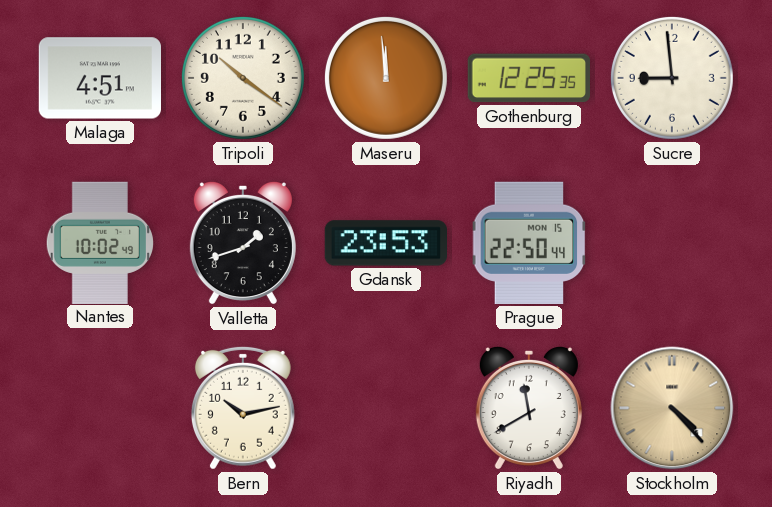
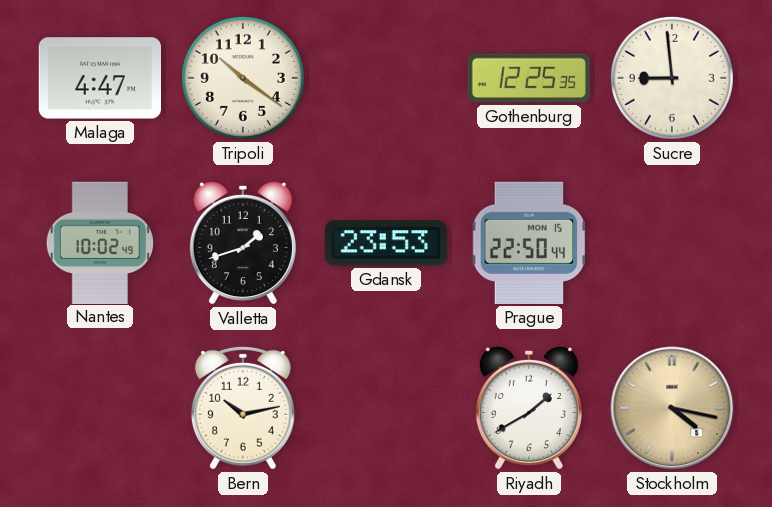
Malaga: 4:51 -> 4:47 (99, 78)
Maseru: 11:59 -> none (386, 78)
Riyadh: 11:40 -> 1:40 (529, 408)
Stockholm: 4:23 -> 4:17 (672, 408)
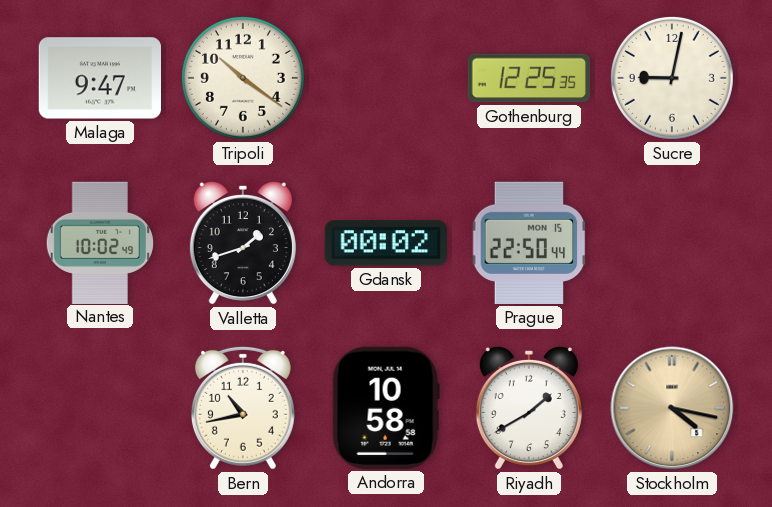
Malaga: 4:47 -> 9:47 (99, 78)
Sucre: 8:59 -> 9:02 (672, 78)
Gdansk: 23:53 -> 00:02 (385, 243)
Bern: 10:13 -> 10:43 (243, 408)
Andorra: none -> 10:58 (386, 408)
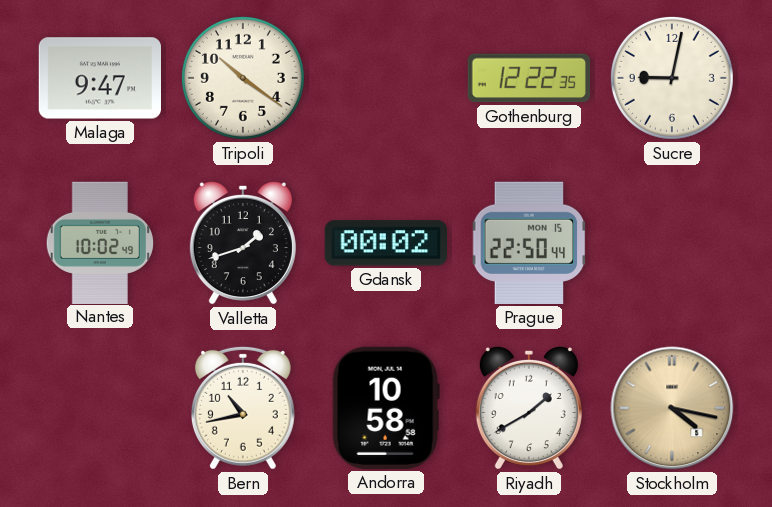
Gothenburg: 12:25 -> 12:22 (529, 78)
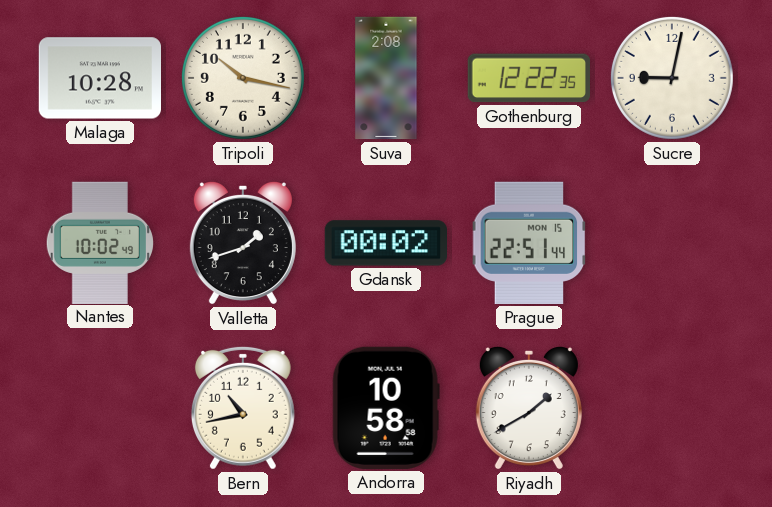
Malaga: 9:47 -> 10:28 (99, 78)
Tripoli: 10:21 -> 10:17 (243, 78)
Suva: none -> 2:08 (386, 78)
Prague: 22:50 -> 22:51 (529, 243)
Stockholm: 4:17 -> none (672, 408)
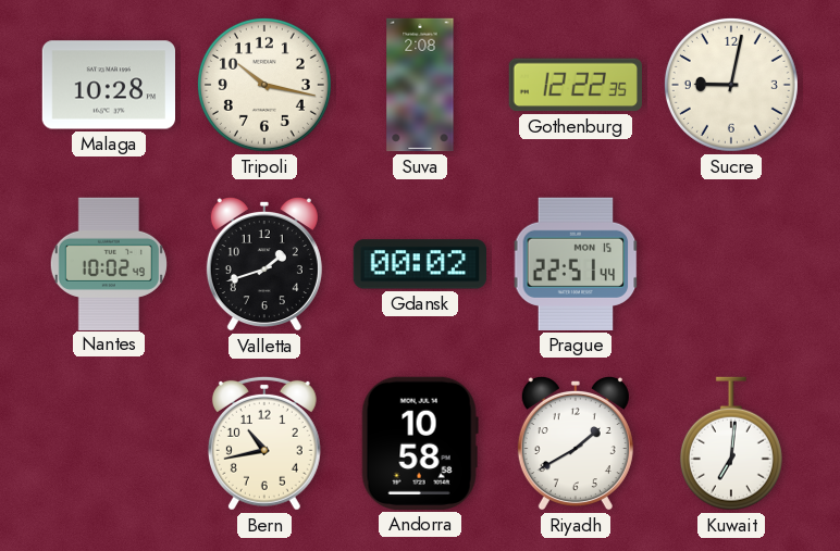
Kuwait: none -> 7:01 (731, 443)
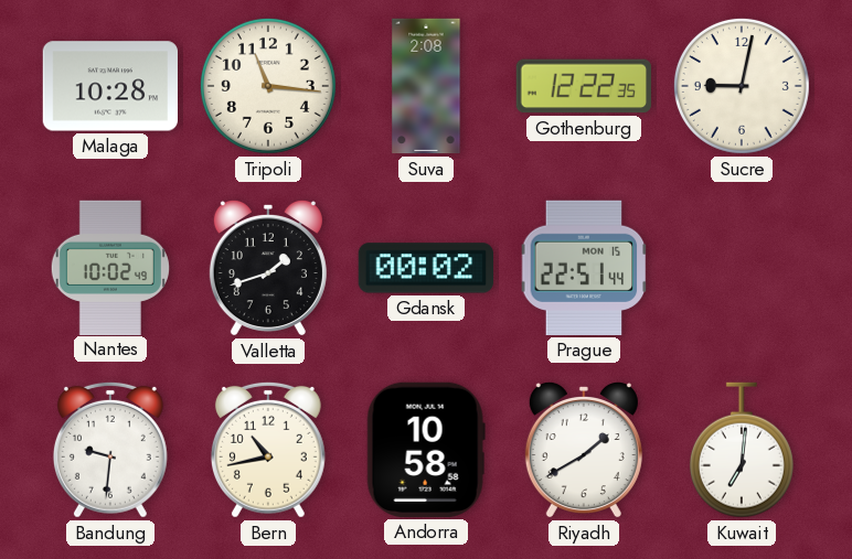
Tripoli: 10:17 -> 11:16 (268, 86)
Bandung: none -> 9:31 (110, 450)
